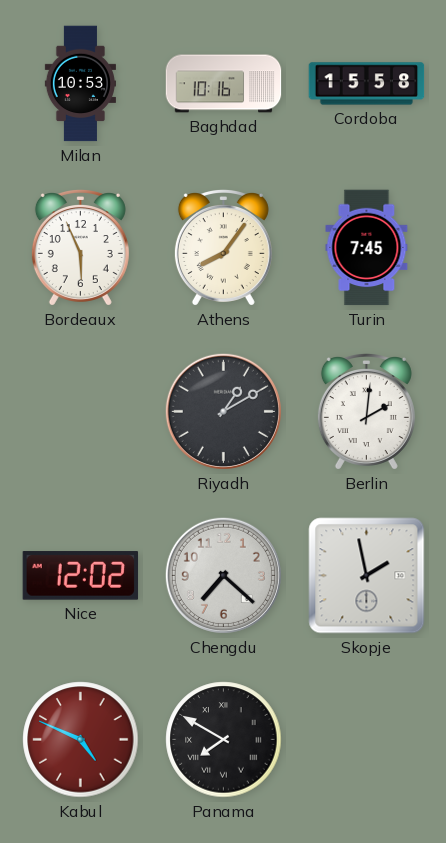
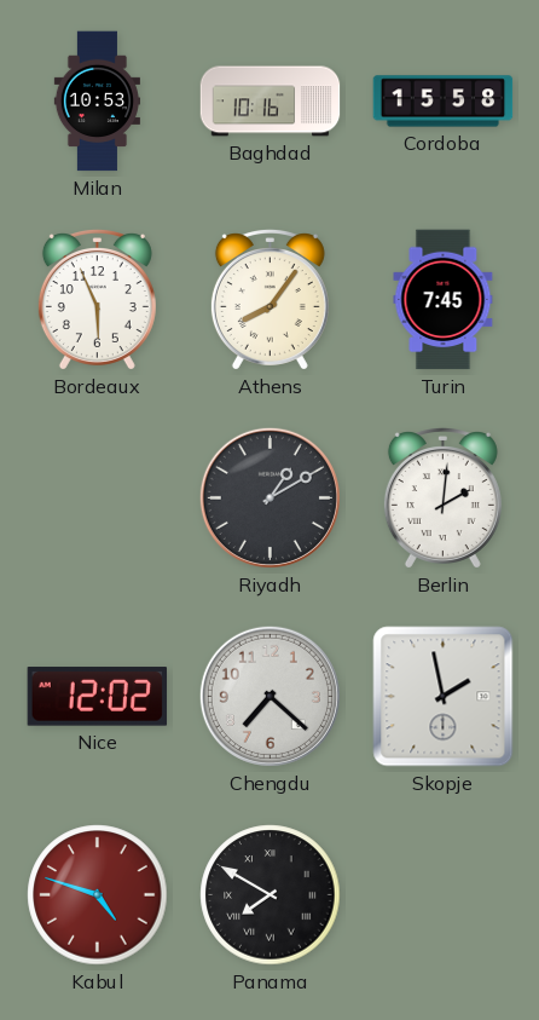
Kabul: 4:49 -> 4:48 (98, 895)
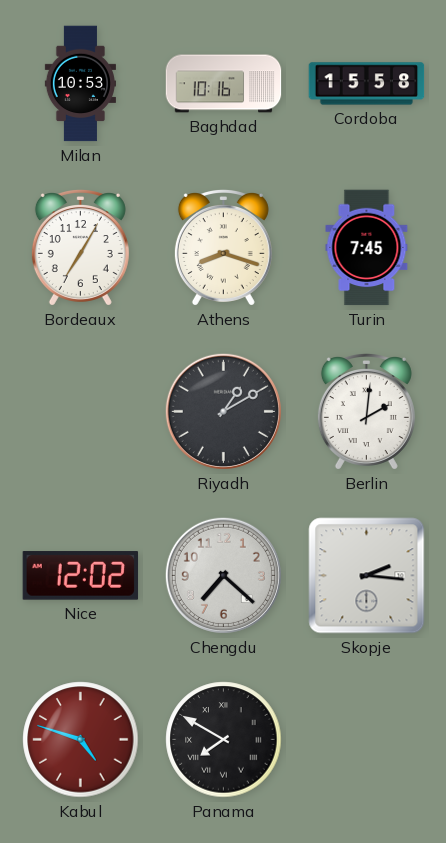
Bordeaux: 5:56 -> 7:05 (80, 248)
Athens: 8:06 -> 8:18 (223, 248)
Skopje: 1:58 -> 2:16 (367, 576)
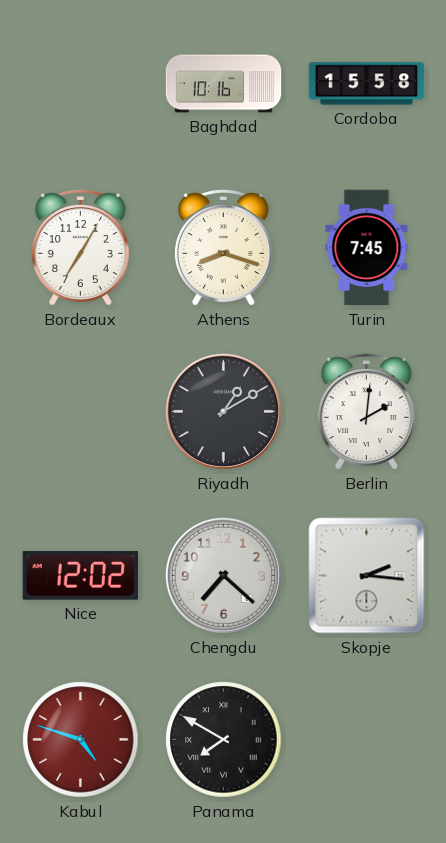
Milan: 10:53 -> none (80, 84)
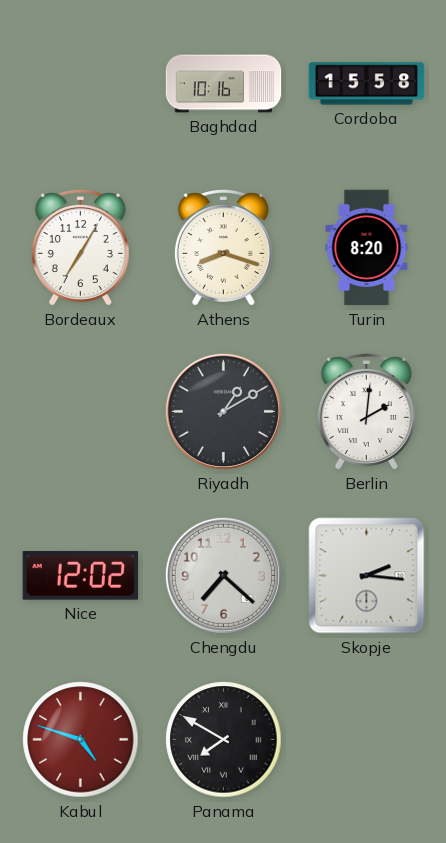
Turin: 7:45 -> 8:20 (367, 248)
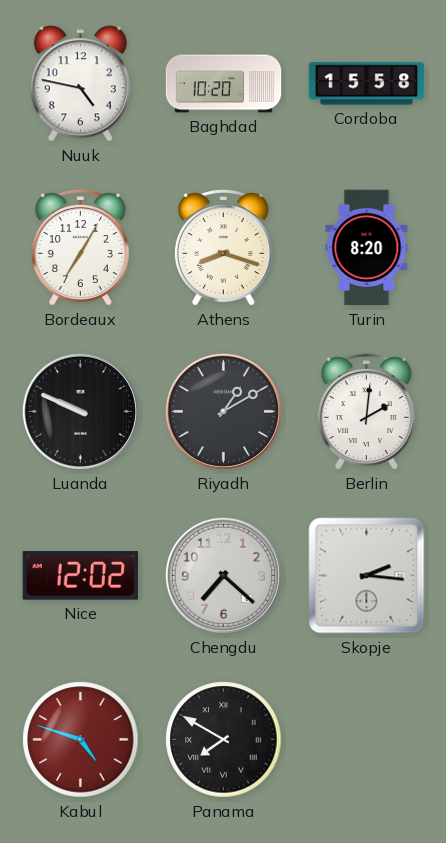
Nuuk: none -> 4:47 (80, 84)
Baghdad: 10:16 -> 10:20 (224, 84)
Luanda: none -> 9:49 (80, 411)
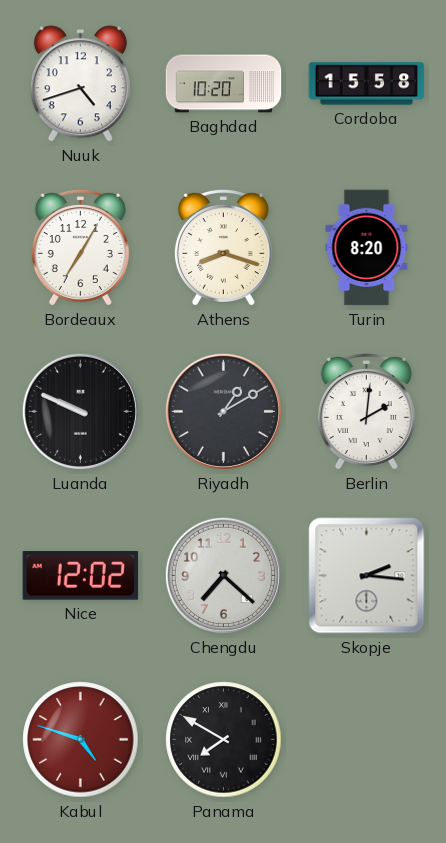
Nuuk: 4:47 -> 4:42 (80, 84)
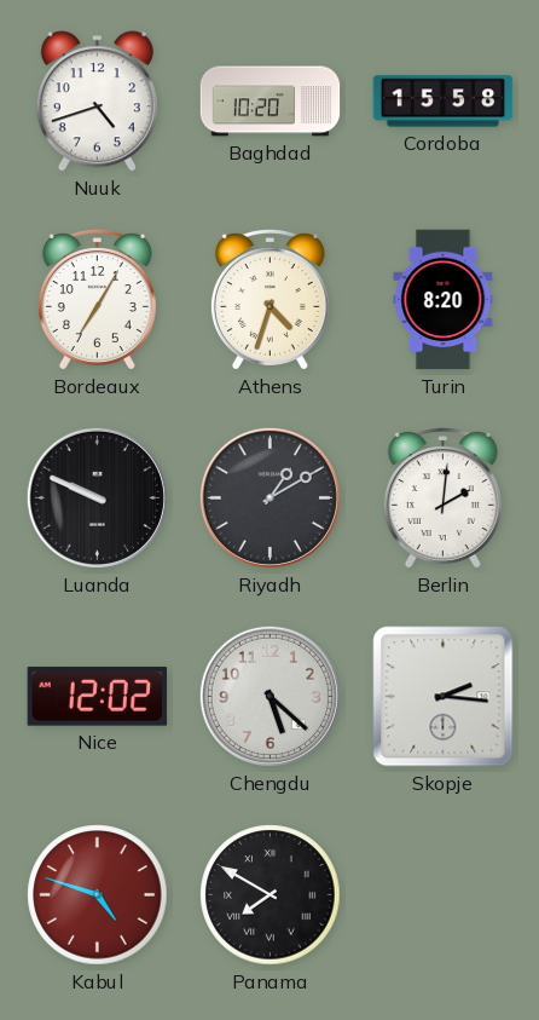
Athens: 8:18 -> 4:33 (269, 300)
Chengdu: 7:22 -> 5:22 (269, 696)
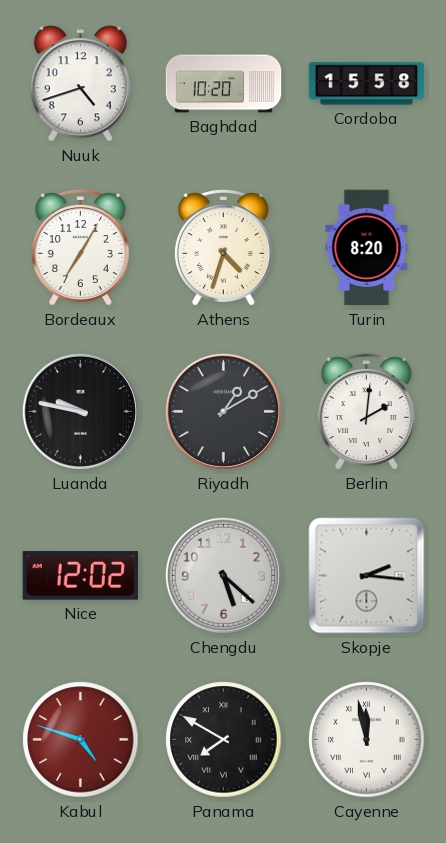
Luanda: 9:49 -> 9:47 (80, 411)
Cayenne: none -> 11:58 (367, 740)
